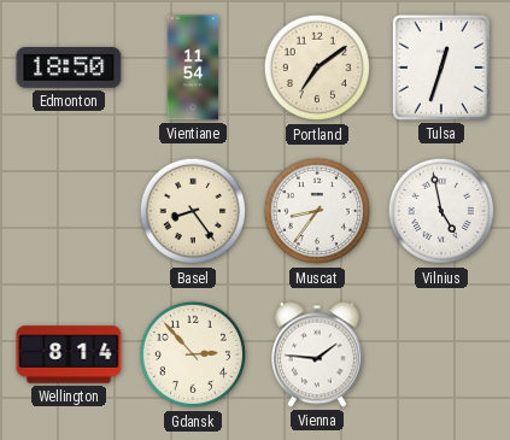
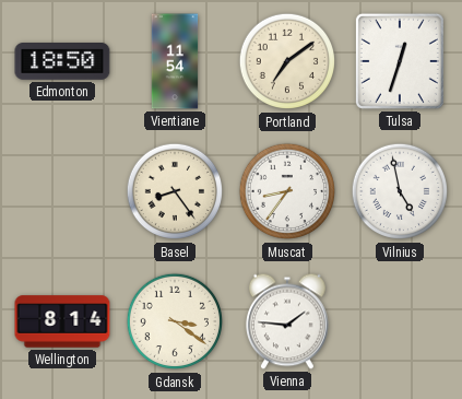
Gdansk: 2:53 -> 3:21 (175, 321)
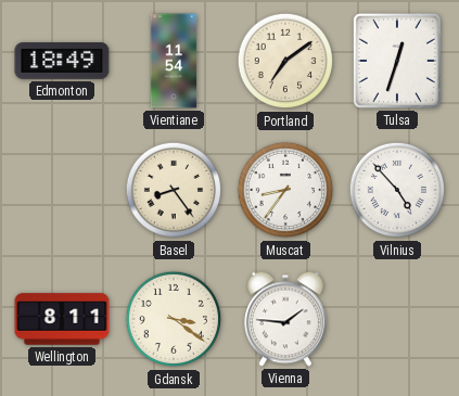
Edmonton: 18:50 -> 18:49 (62, 62)
Vilnius: 4:58 -> 4:53 (397, 190)
Wellington: 8:14 -> 8:11 (62, 319)
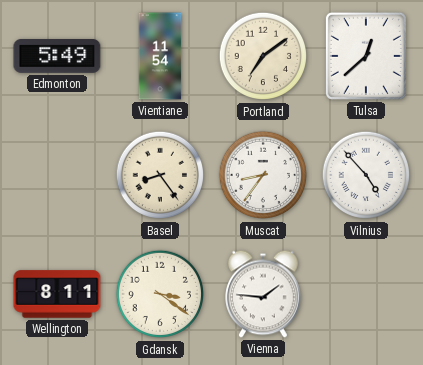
Edmonton: 18:49 -> 5:49 (57, 57)
Tulsa: 12:33 -> 12:38 (366, 56)
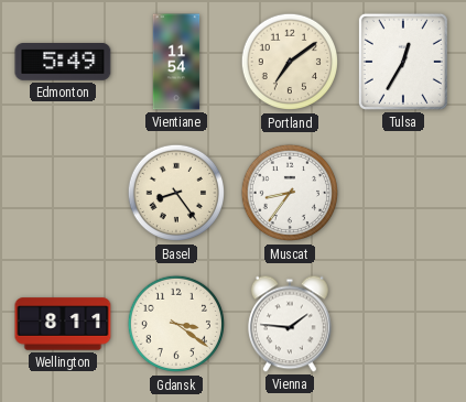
Tulsa: 12:38 -> 12:35 (403, 62)
Vilnius: 4:53 -> none (366, 175)
